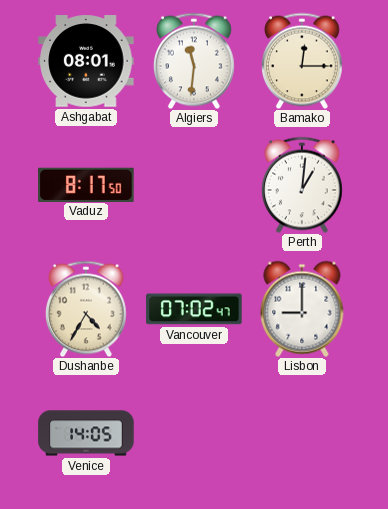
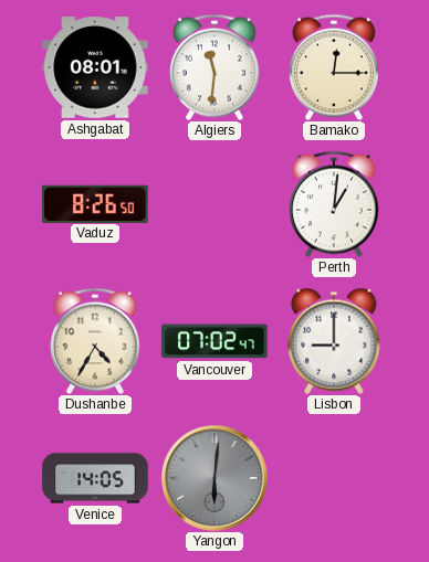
Vaduz: 8:17 -> 8:26 (95, 203)
Yangon: none -> 6:01 (214, 478)
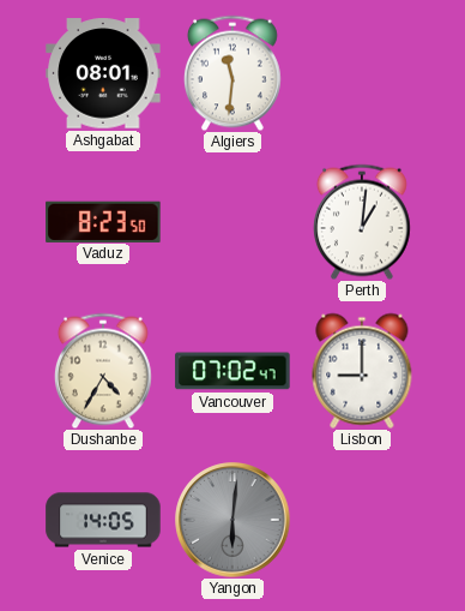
Bamako: 12:15 -> none (334, 67)
Vaduz: 8:26 -> 8:23 (103, 221)
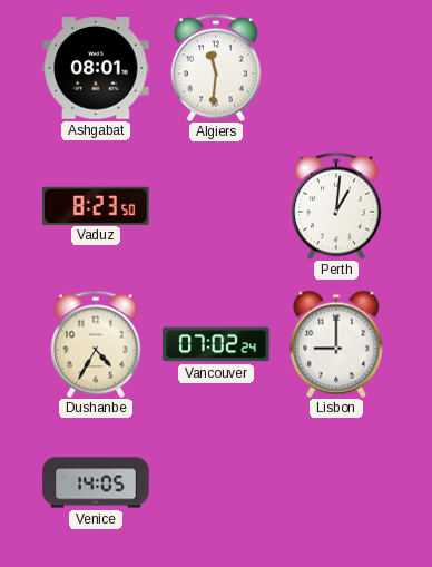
Vancouver: 07:02:47 -> 07:02:24 (216, 344)
Yangon: 6:01 -> none (232, 520)
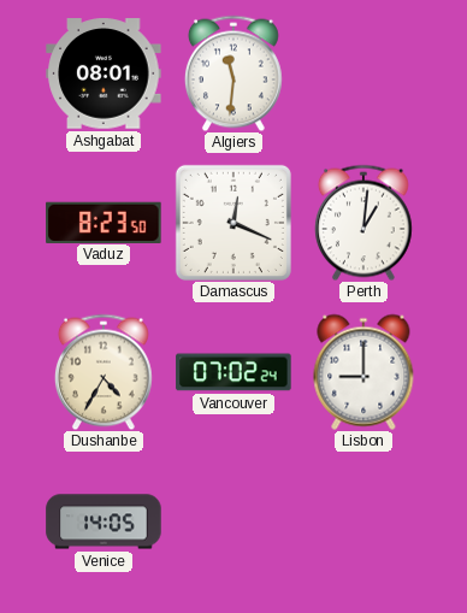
Damascus: none -> 12:19 (233, 223)
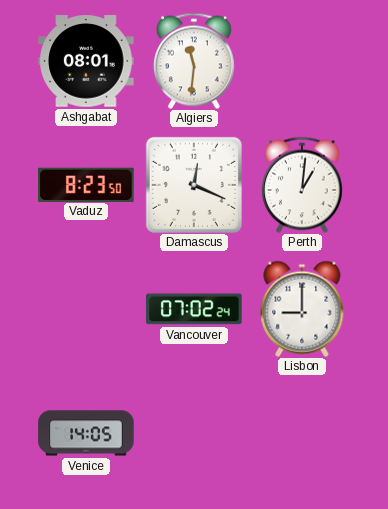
Dushanbe: 4:35 -> none (104, 372)
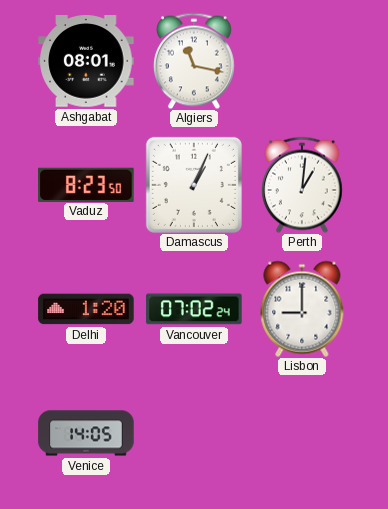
Algiers: 11:31 -> 11:17 (194, 61)
Damascus: 12:19 -> 1:04 (194, 185)
Delhi: none -> 1:20 (86, 309)
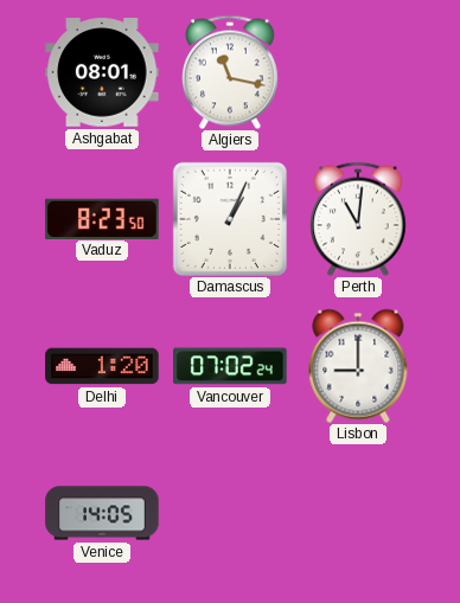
Perth: 1:01 -> 11:01 (358, 219)
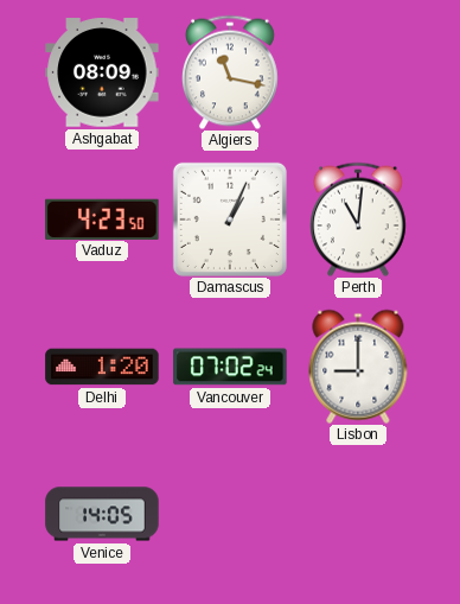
Ashgabat: 08:01 -> 08:09 (102, 72)
Vaduz: 8:23 -> 4:23 (102, 218)
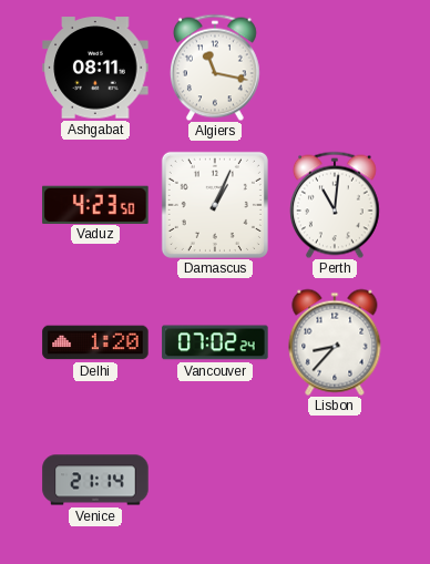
Ashgabat: 08:09 -> 08:11 (95, 68)
Lisbon: 9:00 -> 8:37 (335, 342)
Venice: 14:05 -> 21:14 (95, 480)
